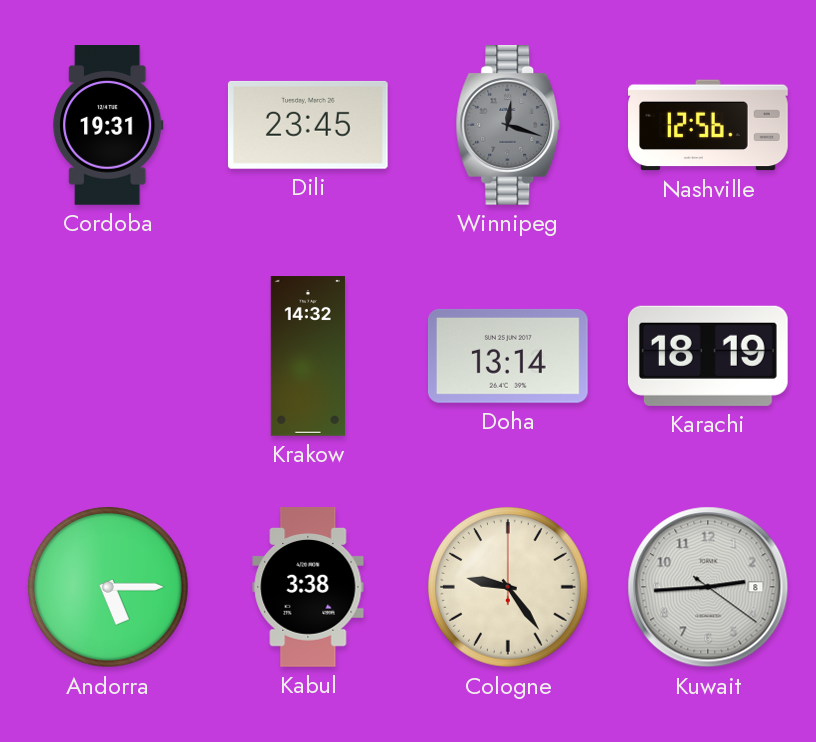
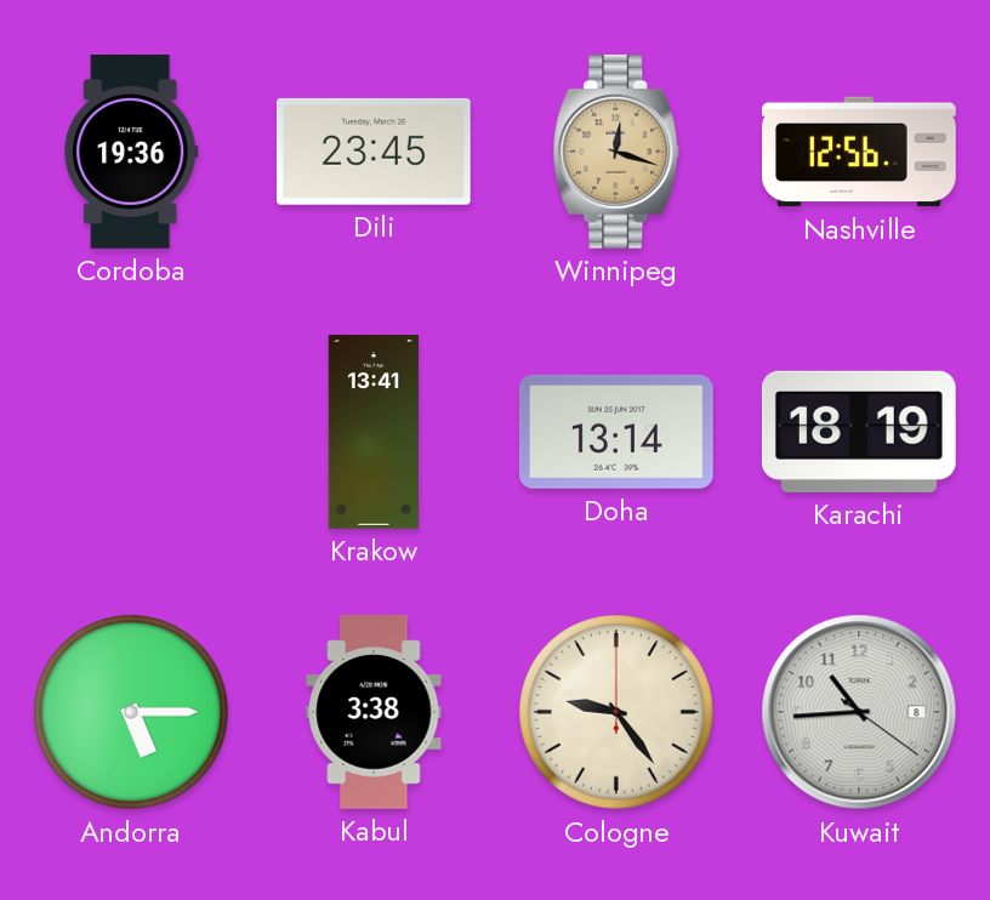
Cordoba: 19:31 -> 19:36 (131, 153)
Winnipeg dial: grey -> champagne (616, 153)
Krakow: 14:32 -> 13:41 (374, 432)
Kuwait: 2:44 -> 10:44 (859, 712)
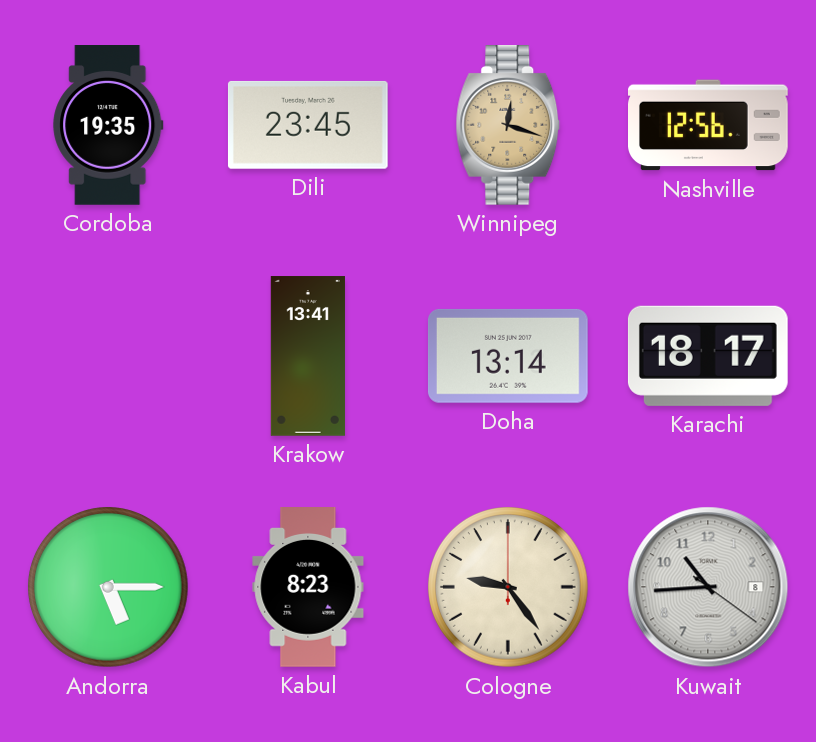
Cordoba: 19:36 -> 19:35 (108, 126)
Karachi: 18:19 -> 18:17 (708, 356)
Kabul: 3:38 -> 8:23 (308, 588)
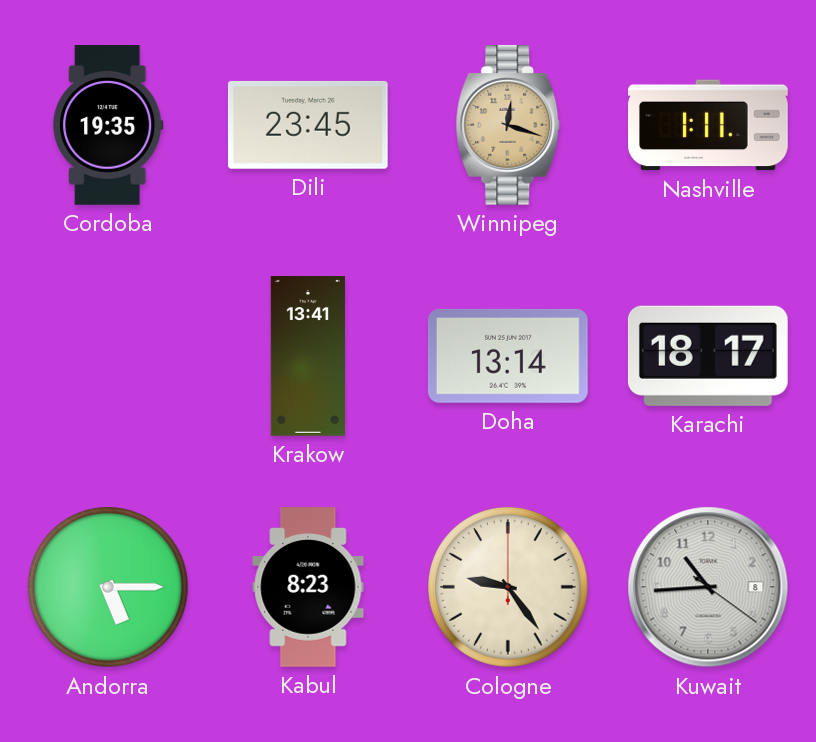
Nashville: 12:56 -> 1:11 (709, 125)
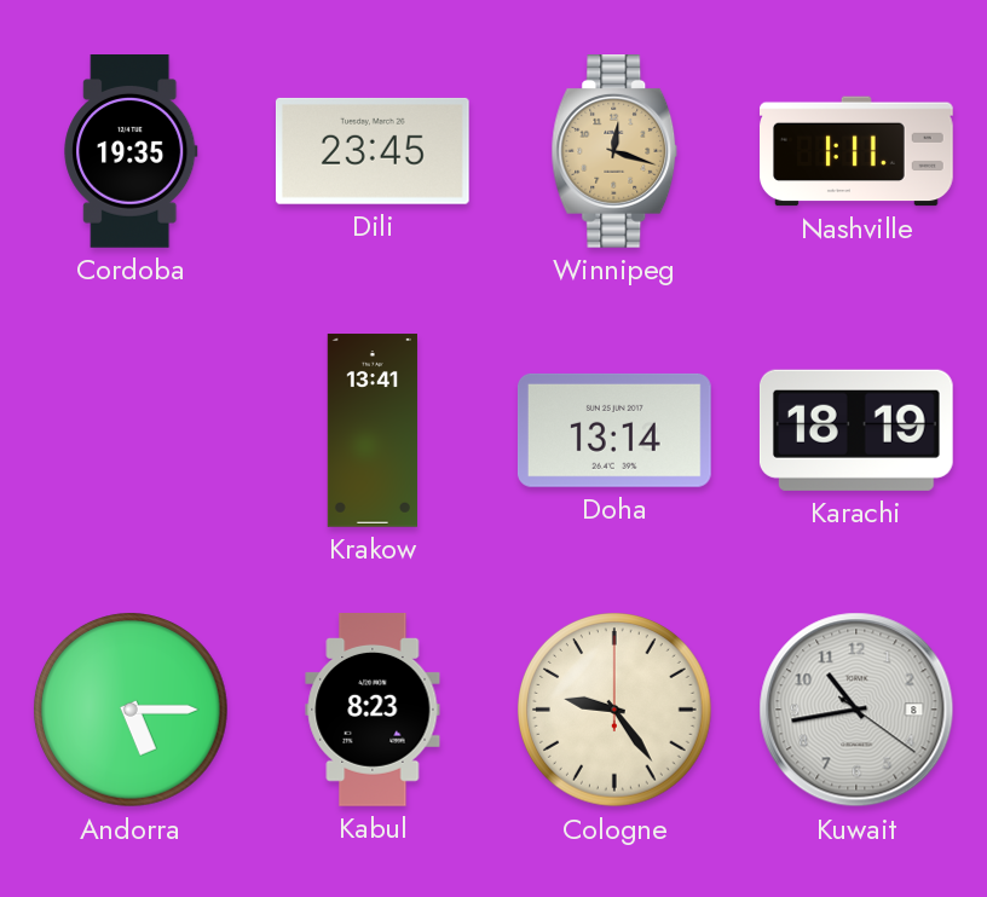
Karachi: 18:17 -> 18:19 (856, 430)
Kuwait: 10:44 -> 10:43 (856, 710)
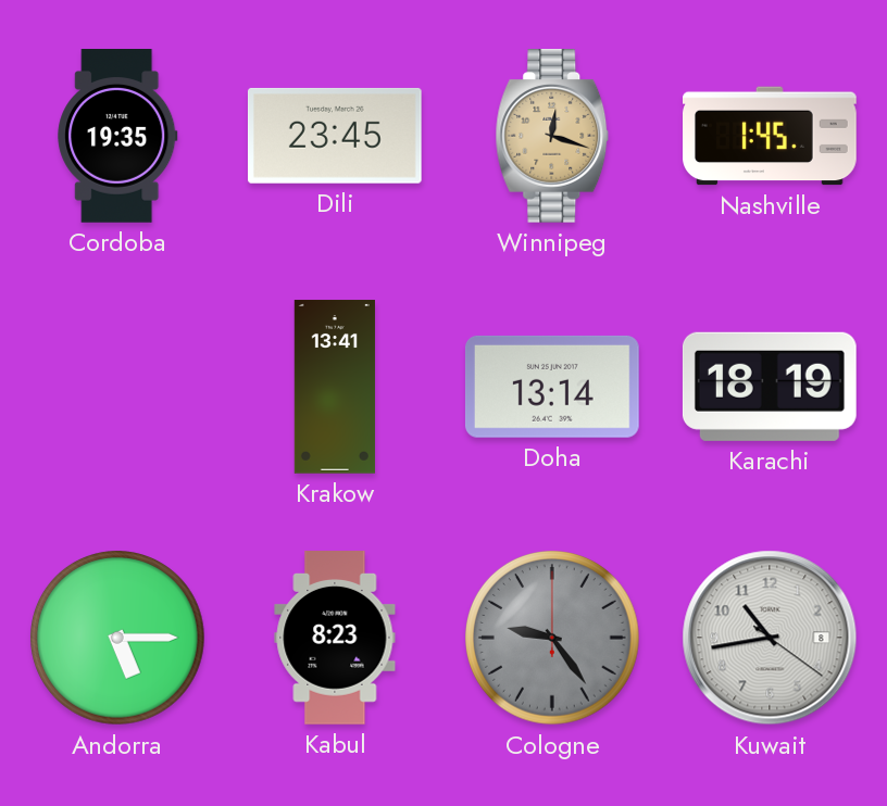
Nashville: 1:11 -> 1:45 (771, 136)
Cologne dial: cream -> grey (553, 639)
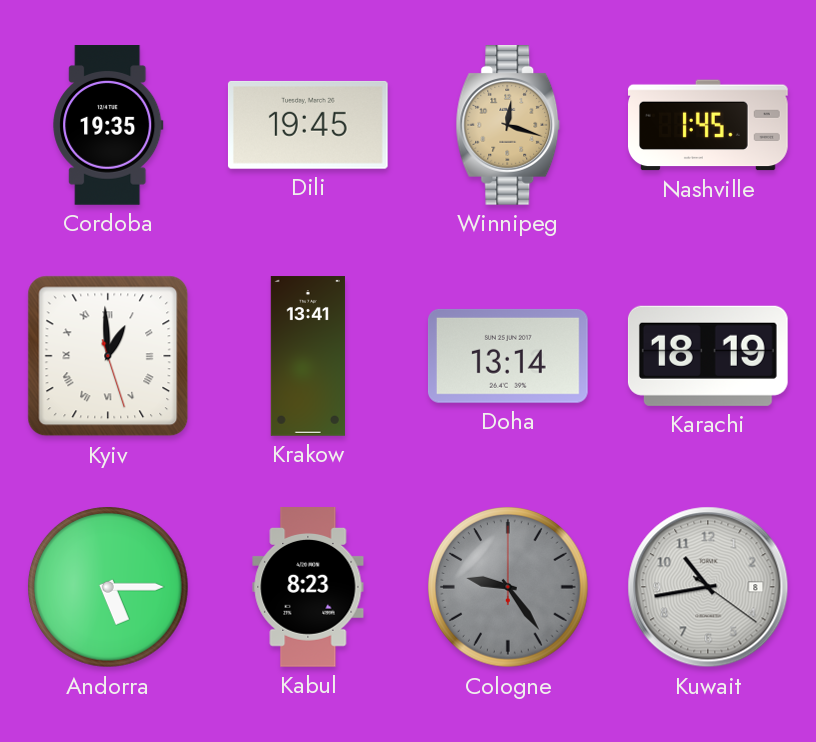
Dili: 23:45 -> 19:45 (308, 125)
Kyiv: none -> 12:59 (108, 356)
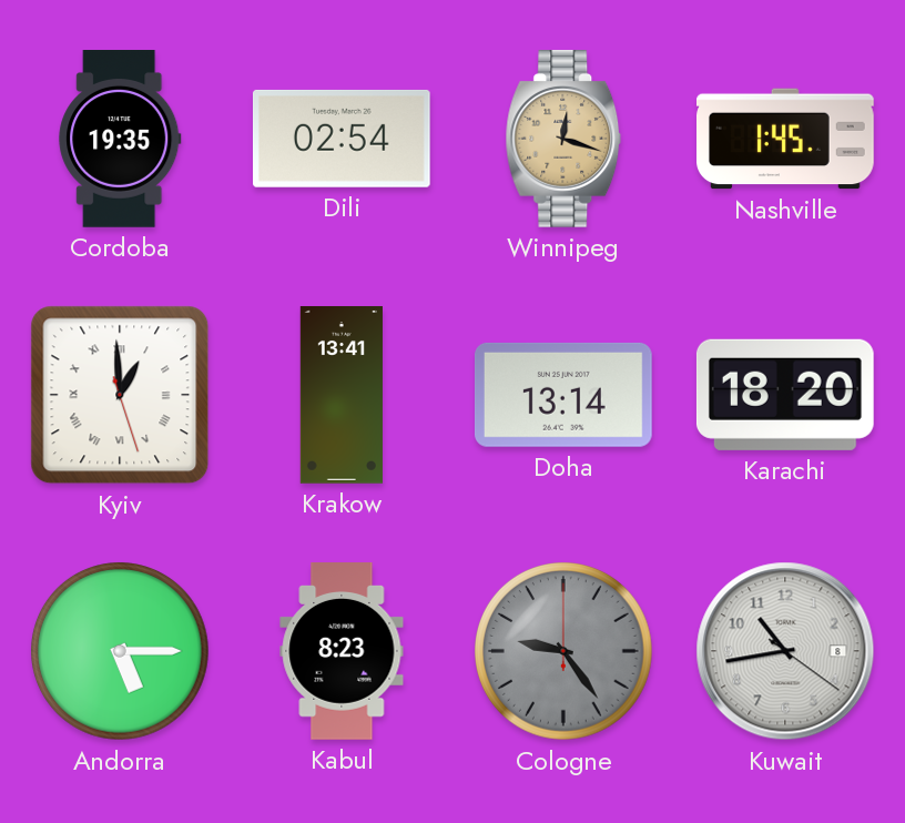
Dili: 19:45 -> 02:54 (342, 139)
Karachi: 18:19 -> 18:20 (785, 395)
